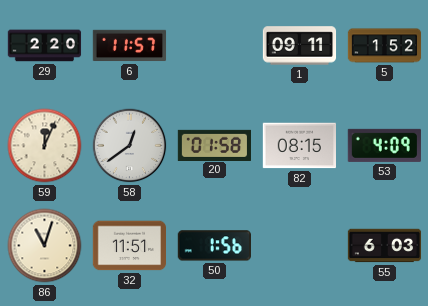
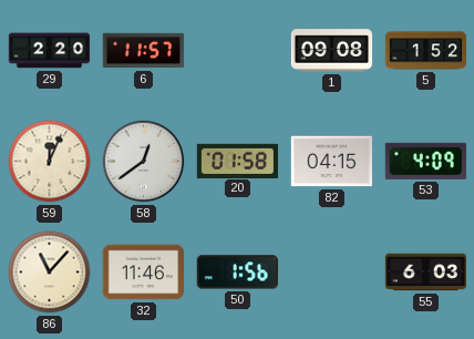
1: 09:11 -> 09:08 (332, 51)
82: 08:15 -> 04:15 (331, 162)
86: 11:03 -> 11:07 (50, 273)
32: 11:51 -> 11:46 (143, 273)
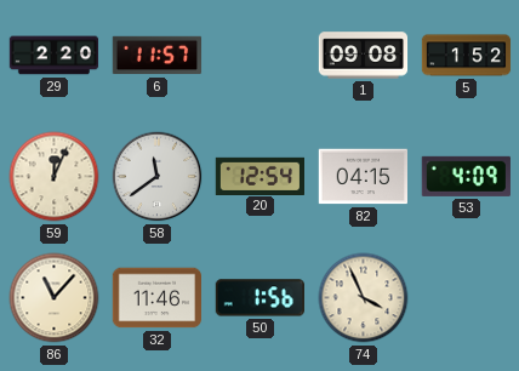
58: 12:39 -> 11:39 (158, 177)
20: 01:58 -> 12:54 (261, 176)
74: none -> 3:56 (364, 298)
55: 6:03 -> none (426, 273)
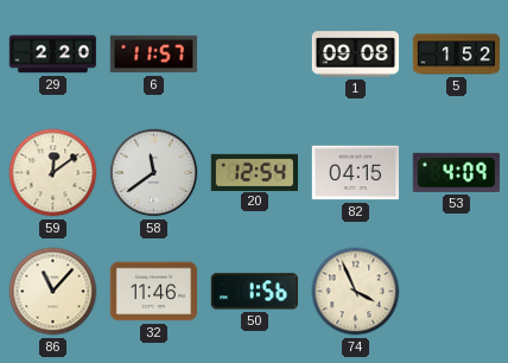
59: 12:04 -> 12:09 (53, 173)
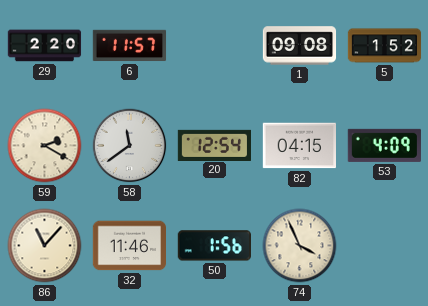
59: 12:09 -> 2:20 (45, 146)
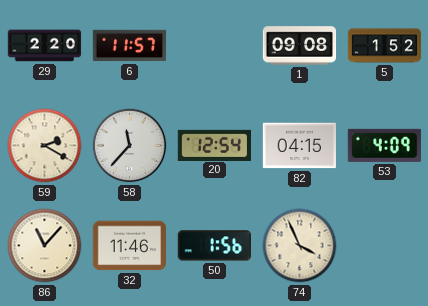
58: 11:39 -> 11:37 (130, 146)
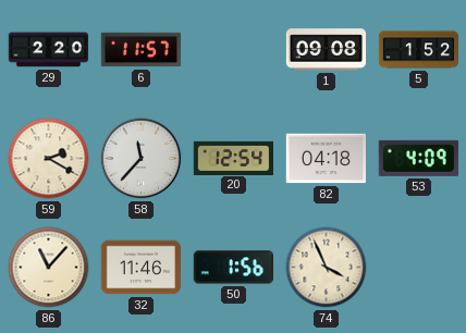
82: 04:15 -> 04:18 (326, 159)
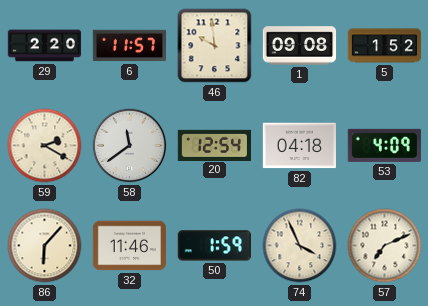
46: none -> 9:59 (215, 46)
58: 11:37 -> 11:39 (130, 146)
86: 11:07 -> 6:07 (45, 246)
50: 1:56 -> 1:59 (214, 246)
57: none -> 7:11 (385, 246)
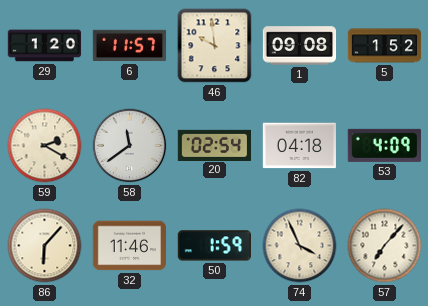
29: 2:20 -> 1:20 (45, 46)
20: 12:54 -> 02:54 (215, 145)
57: 7:11 -> 7:07 (385, 246)
